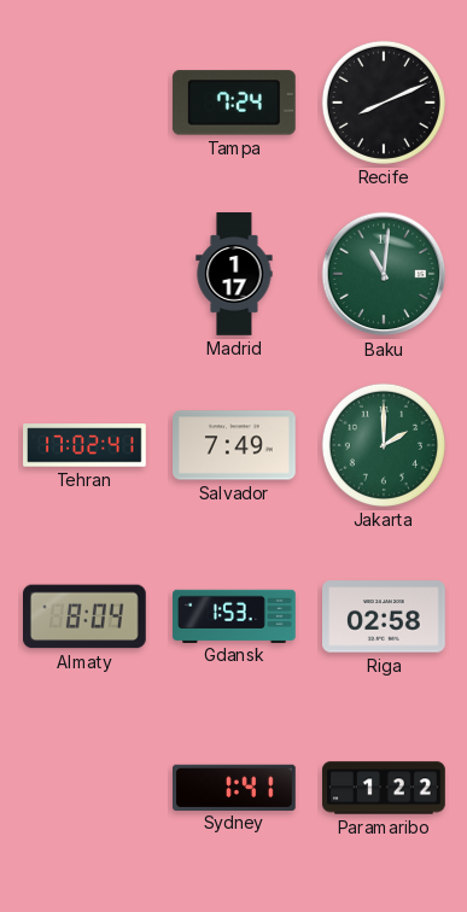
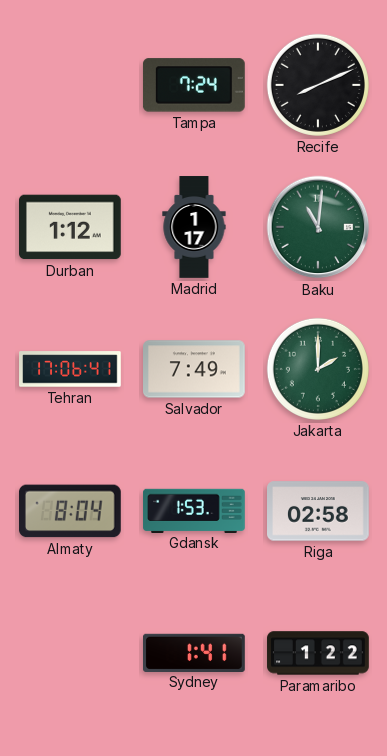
Durban: none -> 1:12 (71, 227)
Tehran: 17:02 -> 17:06 (70, 369)
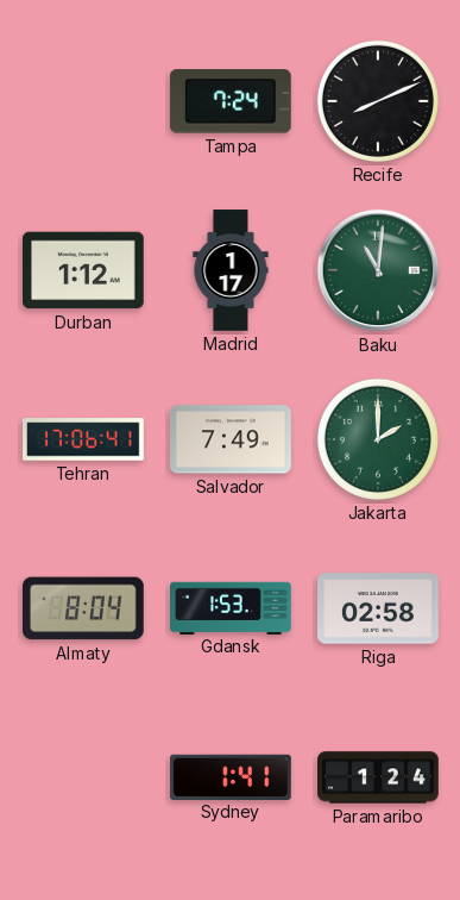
Paramaribo: 1:22 -> 1:24 (378, 777)
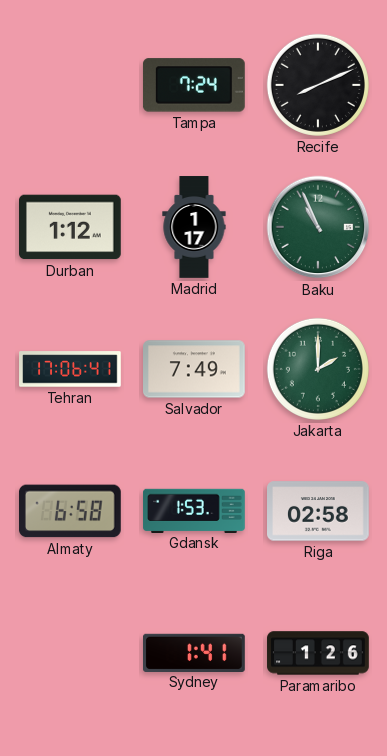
Baku: 11:01 -> 10:56 (318, 227)
Almaty: 8:04 -> 6:58 (71, 511)
Paramaribo: 1:24 -> 1:26 (318, 653)
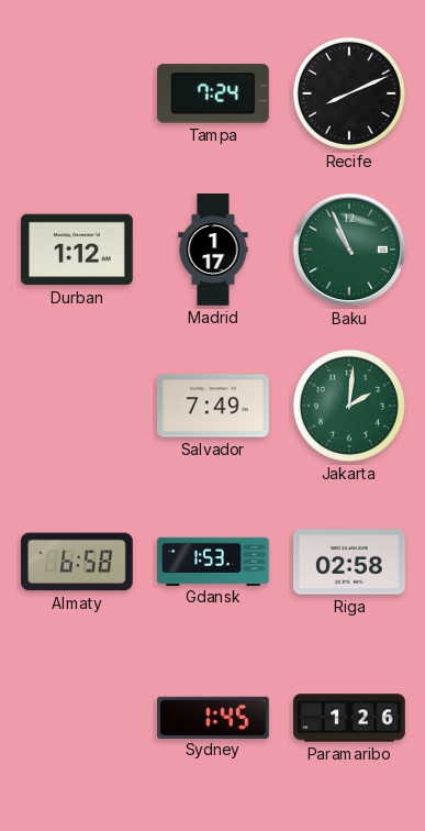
Tehran: 17:06 -> none (70, 369)
Jakarta: 2:00 -> 2:01 (349, 406)
Sydney: 1:41 -> 1:45 (214, 717)
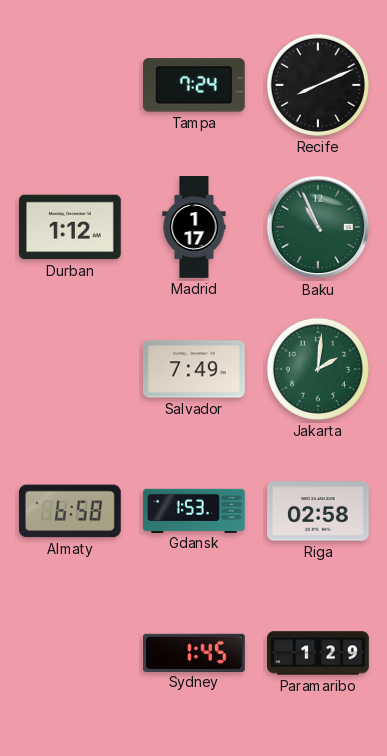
Paramaribo: 1:26 -> 1:29 (318, 653)
